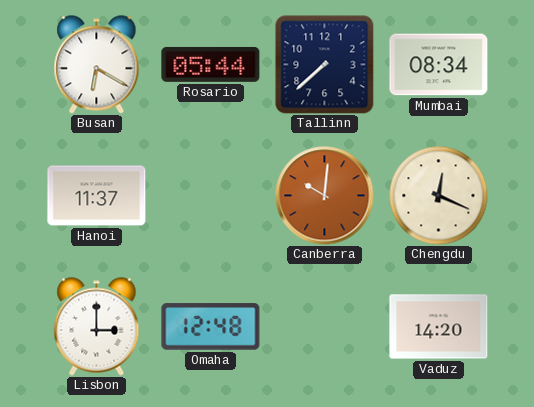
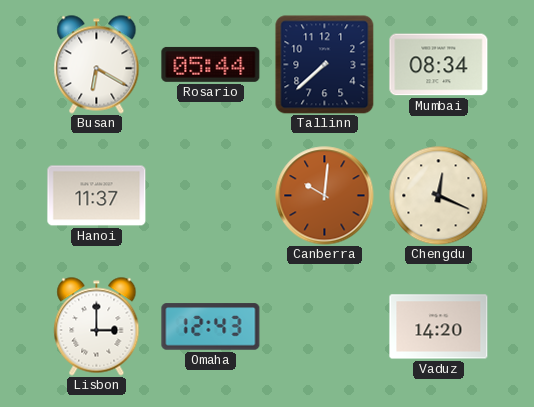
Omaha: 12:48 -> 12:43 (211, 327)
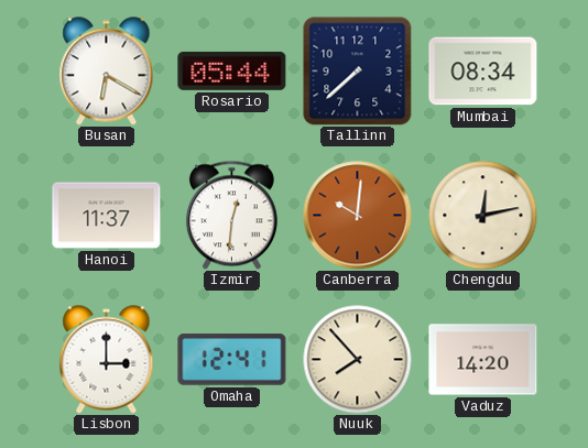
Izmir: none -> 12:31 (231, 215)
Chengdu: 12:19 -> 12:13 (483, 216)
Omaha: 12:43 -> 12:41 (232, 360)
Nuuk: none -> 7:53 (358, 360)
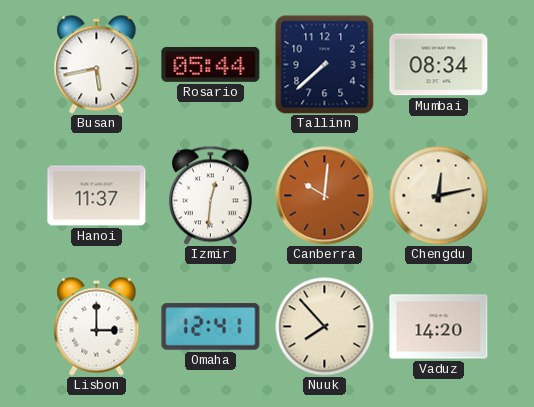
Busan: 6:20 -> 5:43 (97, 65)
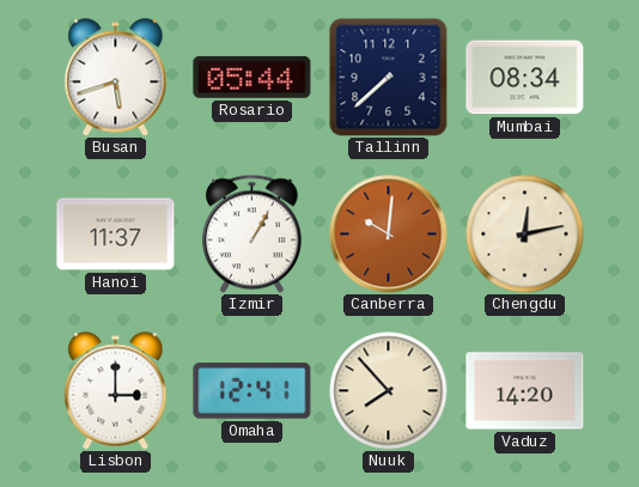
Busan: 5:43 -> 5:42 (116, 78)
Izmir: 12:31 -> 1:05 (251, 233)
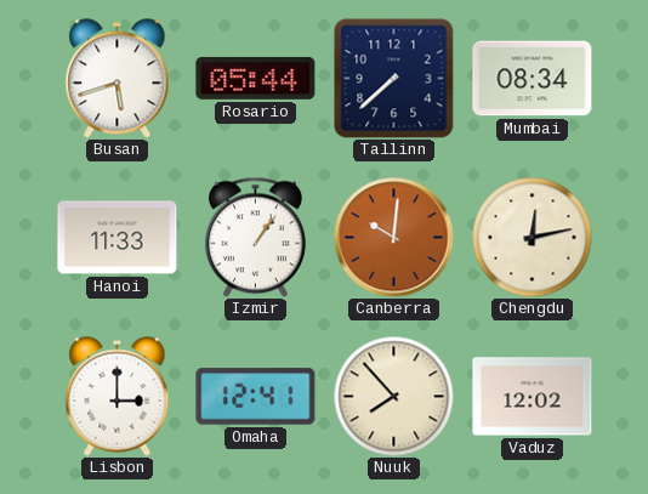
Hanoi: 11:37 -> 11:33 (118, 238)
Izmir: 1:05 -> 1:06 (255, 237)
Vaduz: 14:20 -> 12:02 (533, 397)
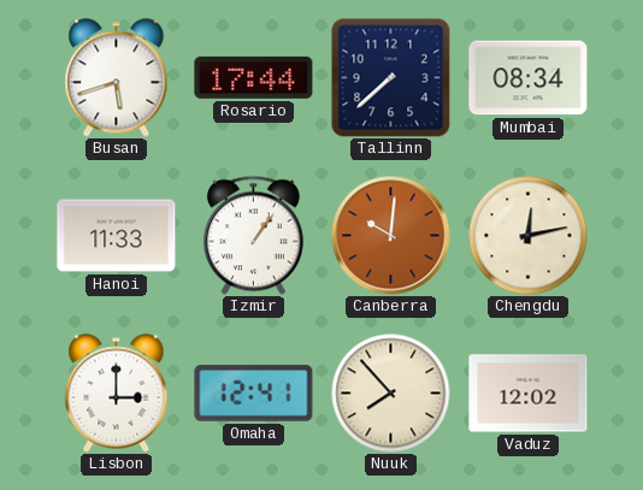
Rosario: 05:44 -> 17:44 (254, 77)
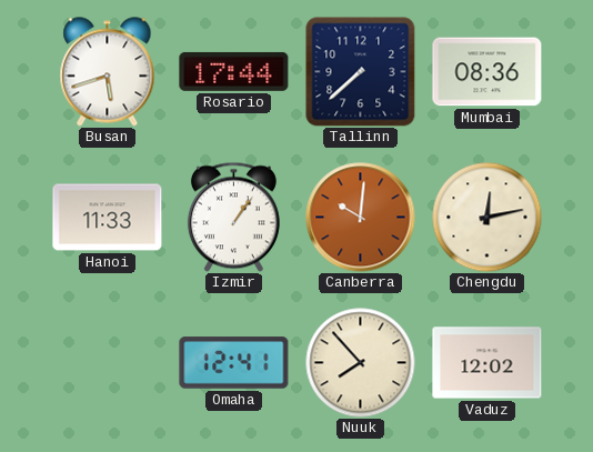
Mumbai: 08:34 -> 08:36 (488, 72)
Lisbon: 3:00 -> none (117, 394)
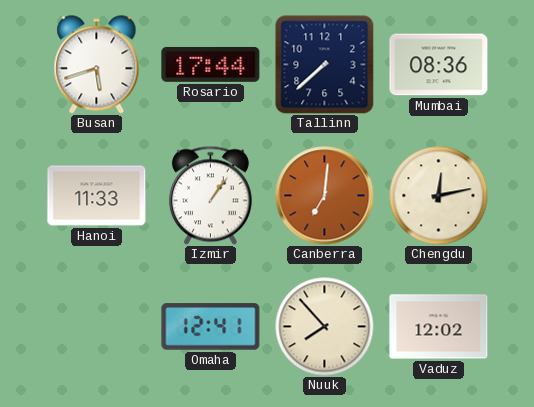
Canberra: 10:01 -> 7:01 (325, 196)
